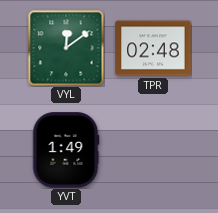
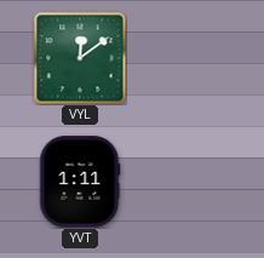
TPR: 02:48 -> none (153, 48)
YVT: 1:49 -> 1:11 (80, 182)
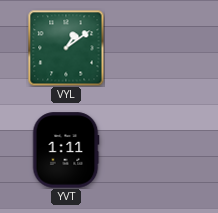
VYL: 12:09 -> 1:09 (66, 48)
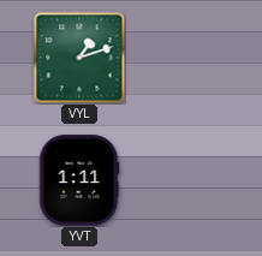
VYL: 1:09 -> 1:12 (79, 58)
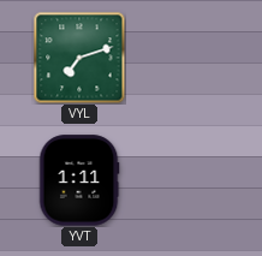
VYL: 1:12 -> 7:12 (79, 58)
